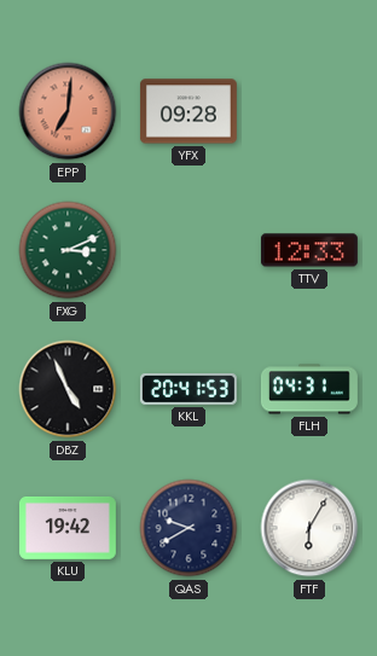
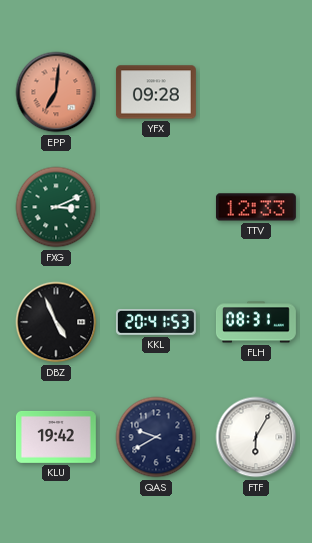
FLH: 04:31 -> 08:31 (256, 322)
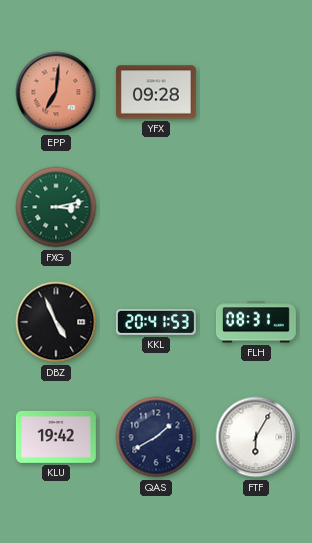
FXG: 3:11 -> 3:13 (56, 207)
TTV: 12:33 -> none (256, 207)
QAS: 9:40 -> 1:40 (156, 437)
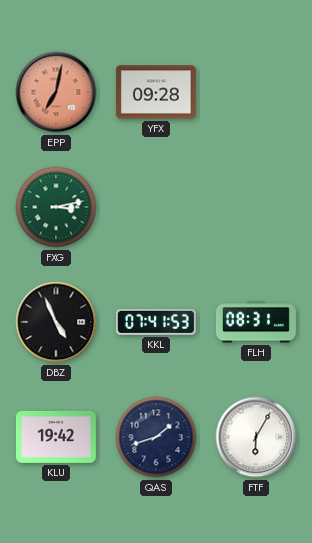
EPP: 7:01 -> 7:02 (56, 92)
KKL: 20:41 -> 07:41 (156, 323)
QAS: 1:40 -> 1:42 (156, 437)
